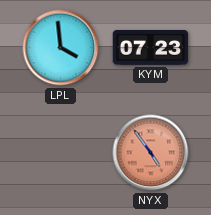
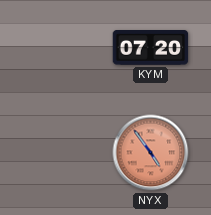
LPL: 3:59 -> none (61, 48)
KYM: 07:23 -> 07:20 (151, 48)
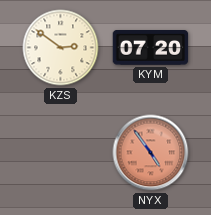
KZS: none -> 2:51 (61, 48)
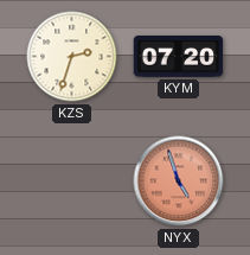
KZS: 2:51 -> 2:33 (72, 57)
NYX: 4:54 -> 4:57 (179, 181)
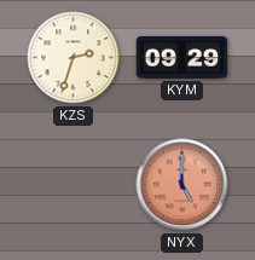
KYM: 07:20 -> 09:29 (182, 58)
NYX: 4:57 -> 5:00 (182, 185)
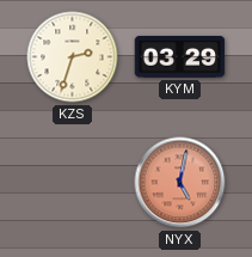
KYM: 09:29 -> 03:29 (180, 57)
NYX: 5:00 -> 5:02 (180, 183)
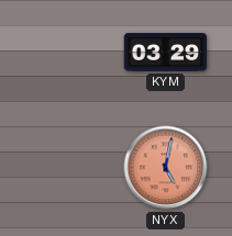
KZS: 2:33 -> none (73, 57)
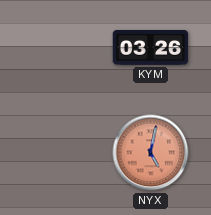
KYM: 03:29 -> 03:26 (151, 48)
